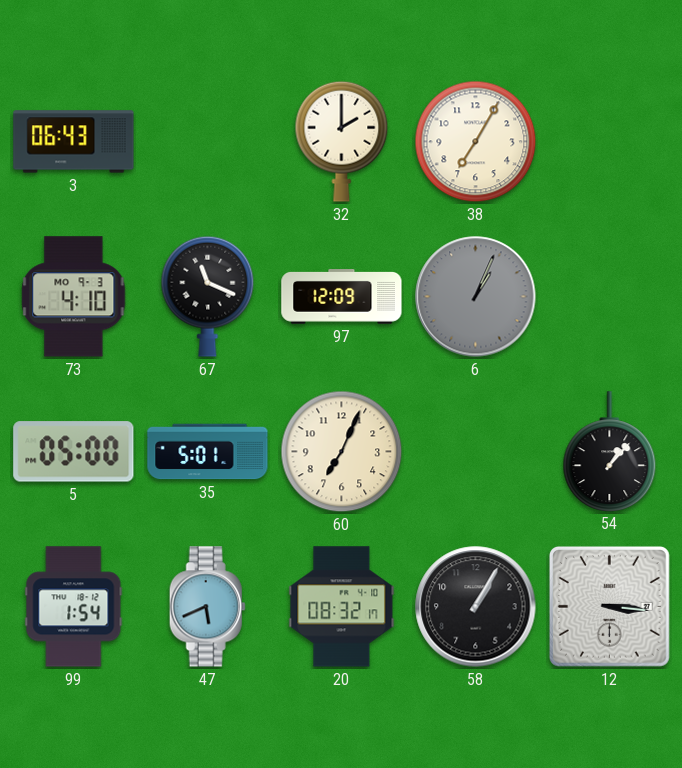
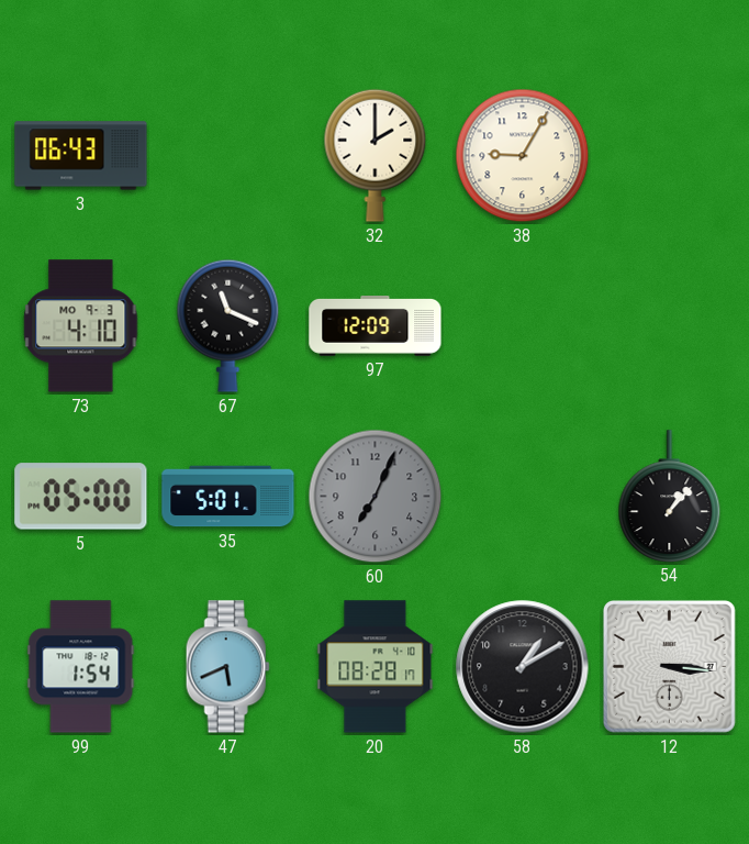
38: 7:05 -> 9:05 (523, 156)
6: 1:04 -> none (476, 297)
60 dial: cream -> grey (376, 497)
20: 08:32 -> 08:28 (376, 667)
58: 1:05 -> 1:10 (523, 667)
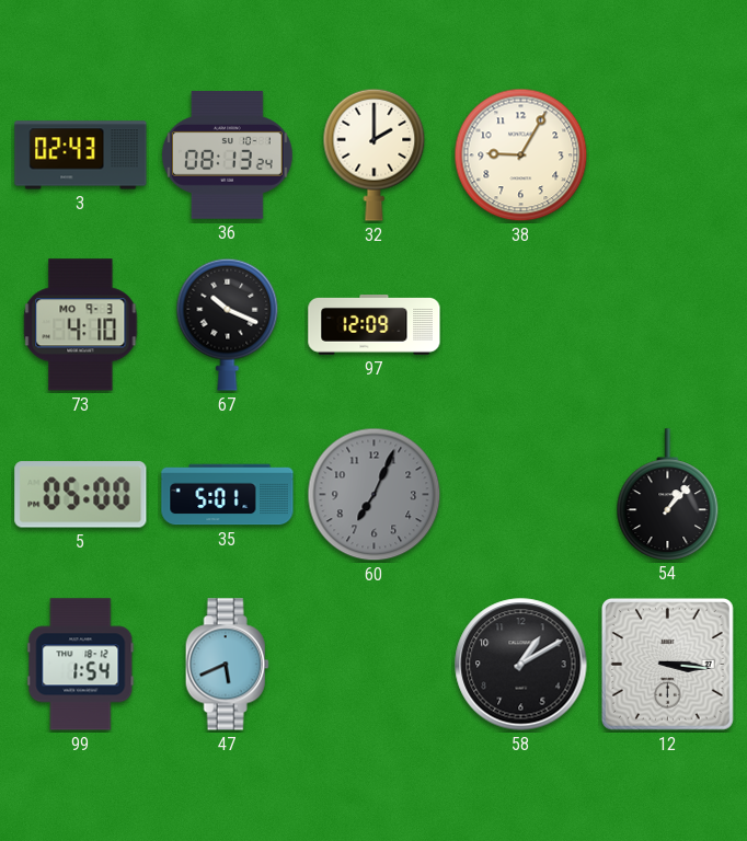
3: 06:43 -> 02:43 (81, 155)
36: none -> 08:13 (227, 155)
67: 11:19 -> 10:19 (228, 324)
20: 08:28 -> none (376, 667)
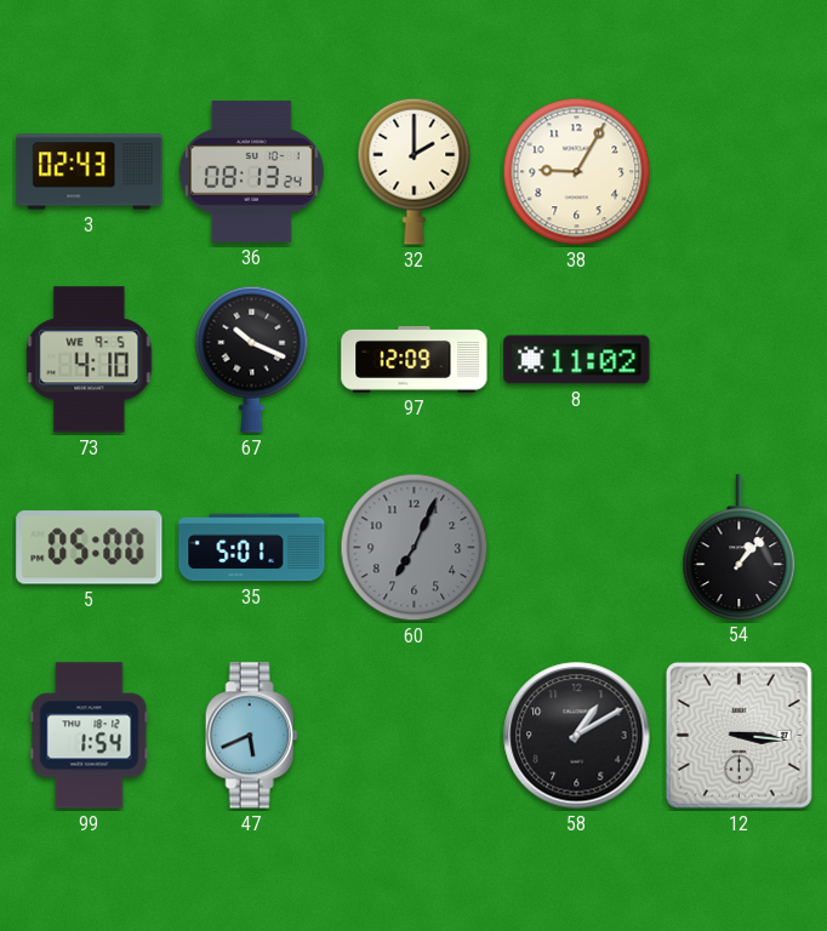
73 date: MO 9-3 -> WE 9-5 (90, 360)
8: none -> 11:02 (577, 360)
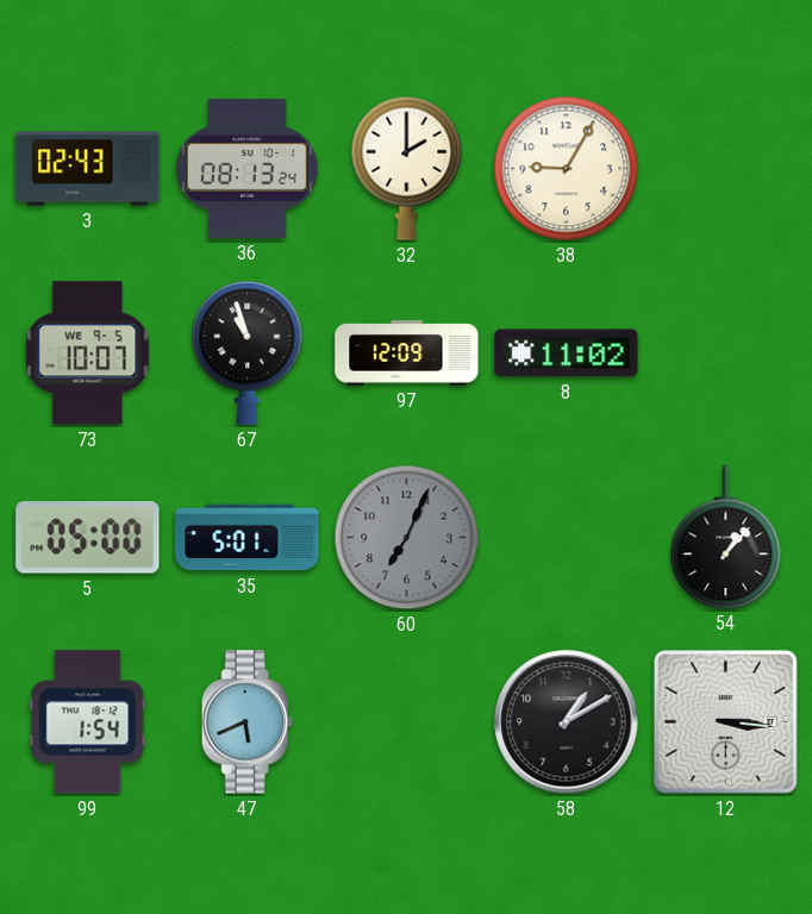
73: 4:10 -> 10:07 (88, 353)
67: 10:19 -> 10:57 (248, 352)
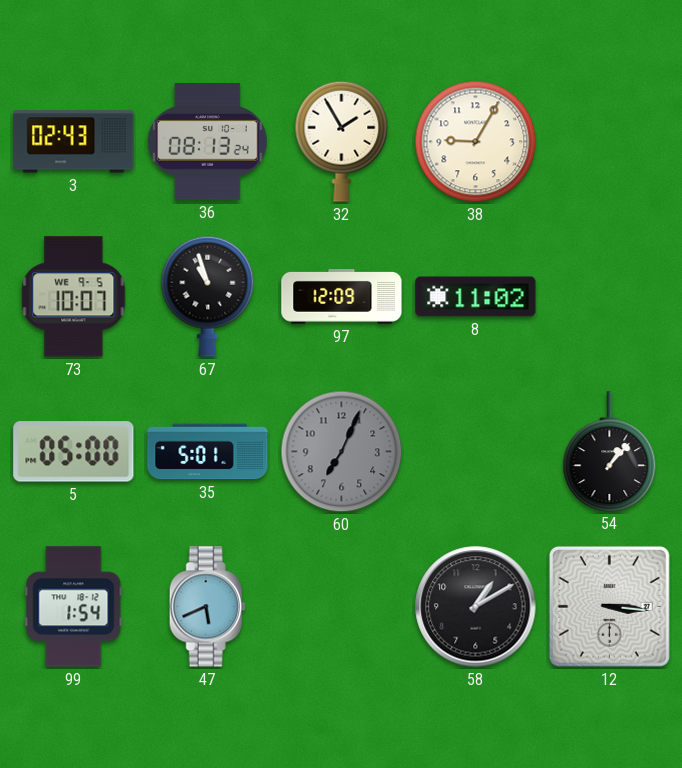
32: 2:00 -> 1:55 (342, 141)
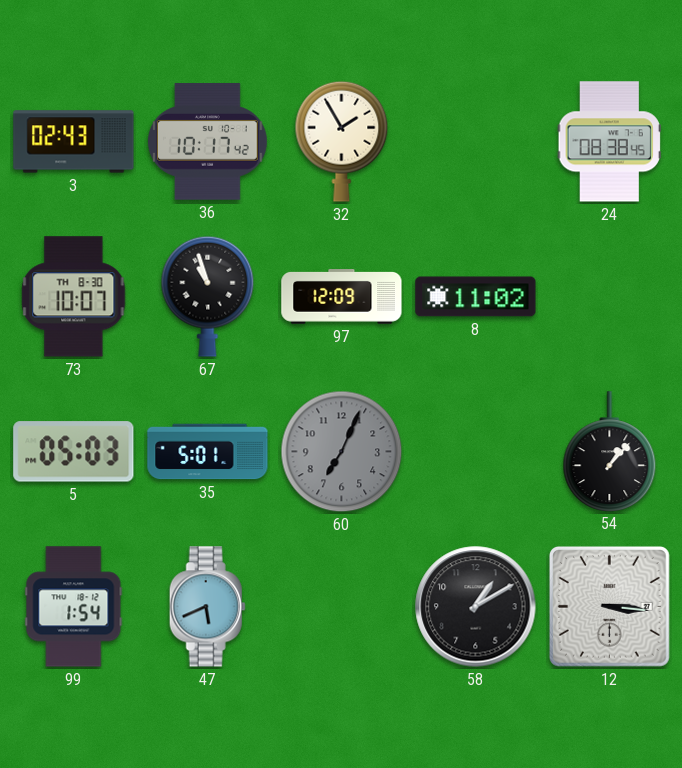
36: 08:13 -> 10:17 (207, 142)
38: 9:05 -> none (476, 142)
24: none -> 08:38 (609, 142)
73 date: WE 9-5 -> TH 8-30 (74, 297)
5: 05:00 -> 05:03 (74, 452)
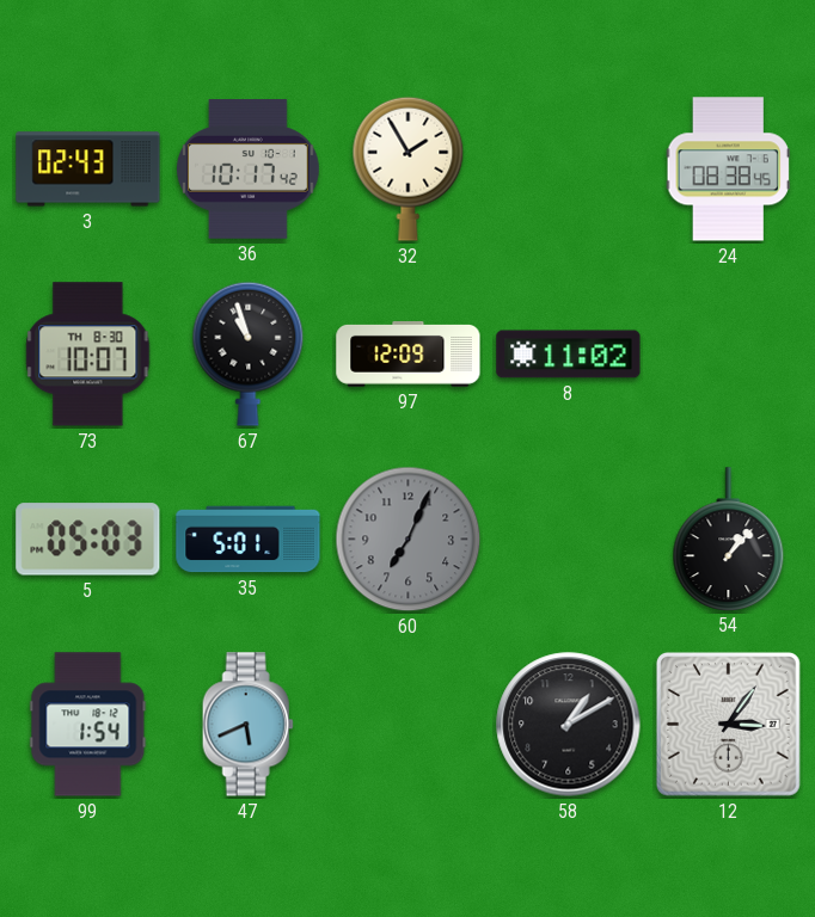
12: 3:16 -> 3:06 (728, 724)
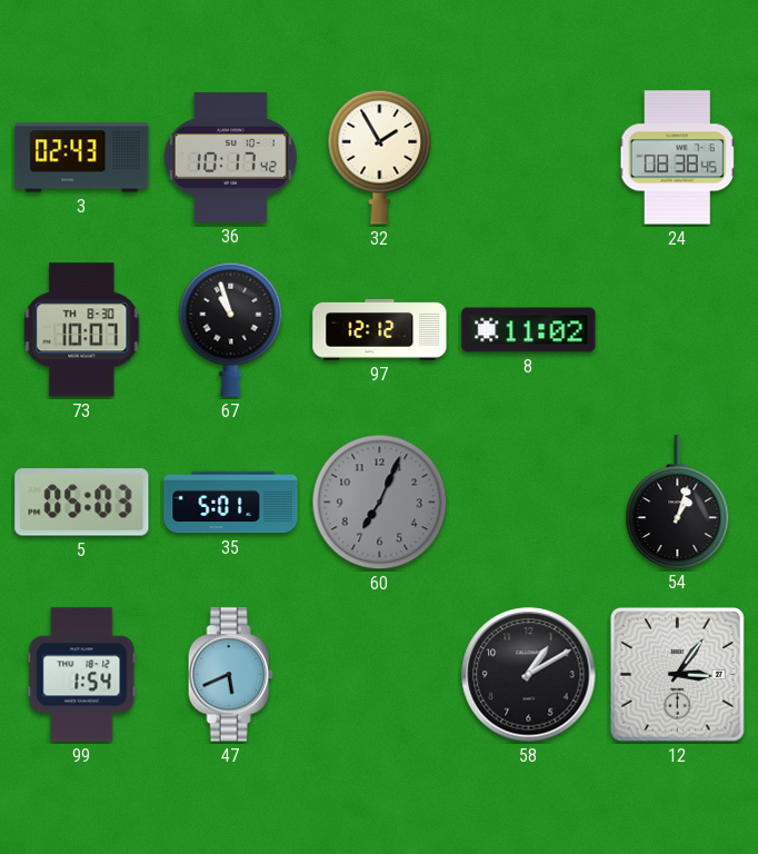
97: 12:09 -> 12:12 (380, 330)
54: 1:07 -> 1:03 (678, 502)
